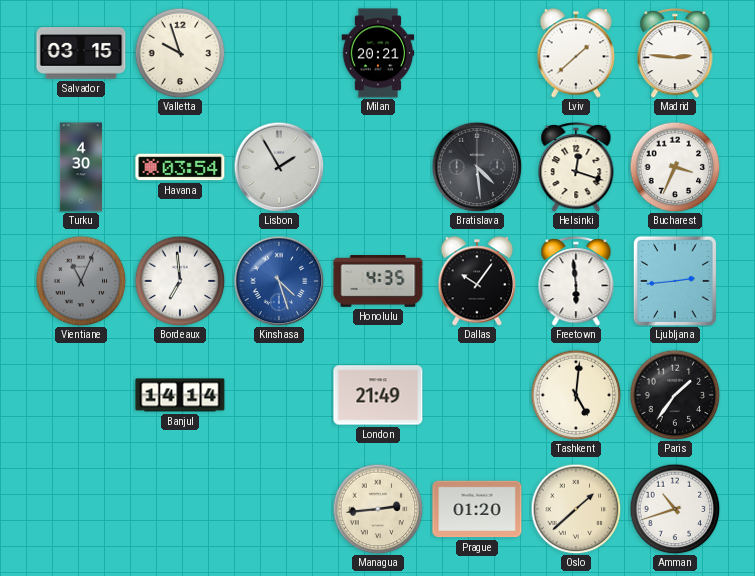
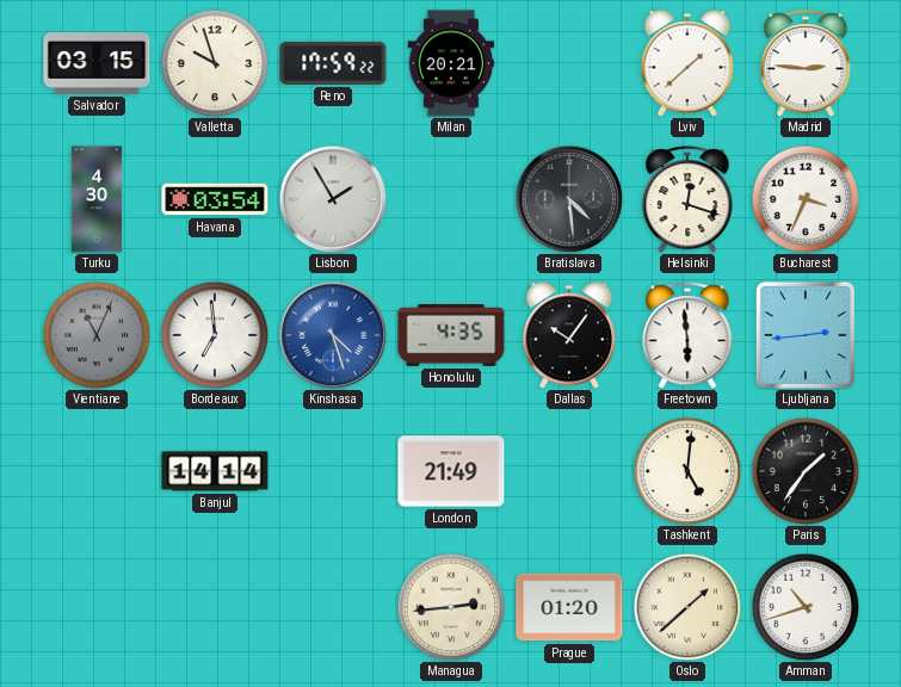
Reno: none -> 17:59 (333, 63)
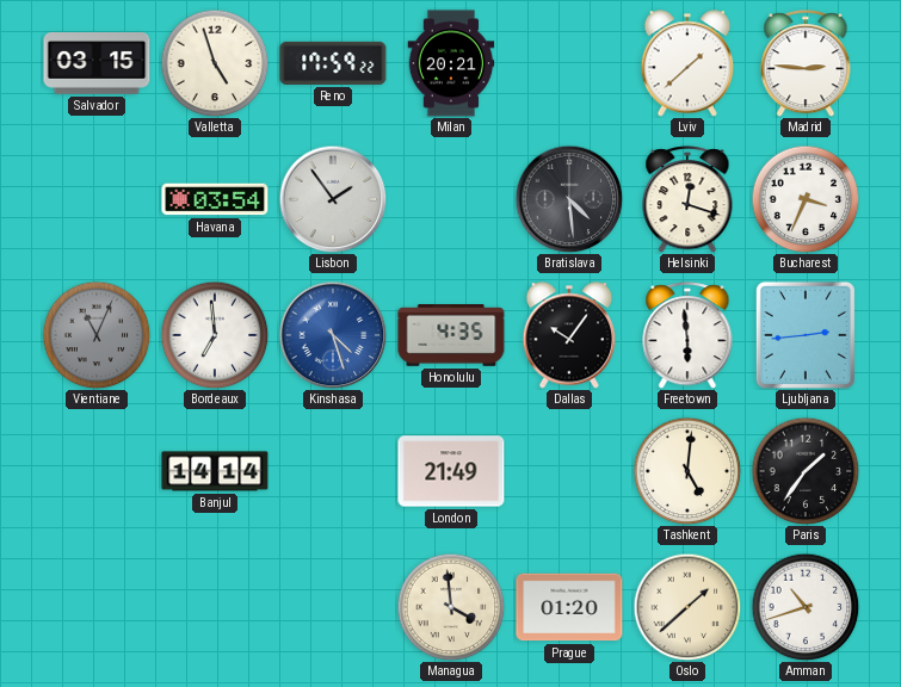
Valletta: 9:57 -> 4:57 (215, 63)
Turku: 4:30 -> none (97, 199)
Lisbon: 1:55 -> 1:54 (333, 199)
Managua: 2:44 -> 3:59 (451, 607)
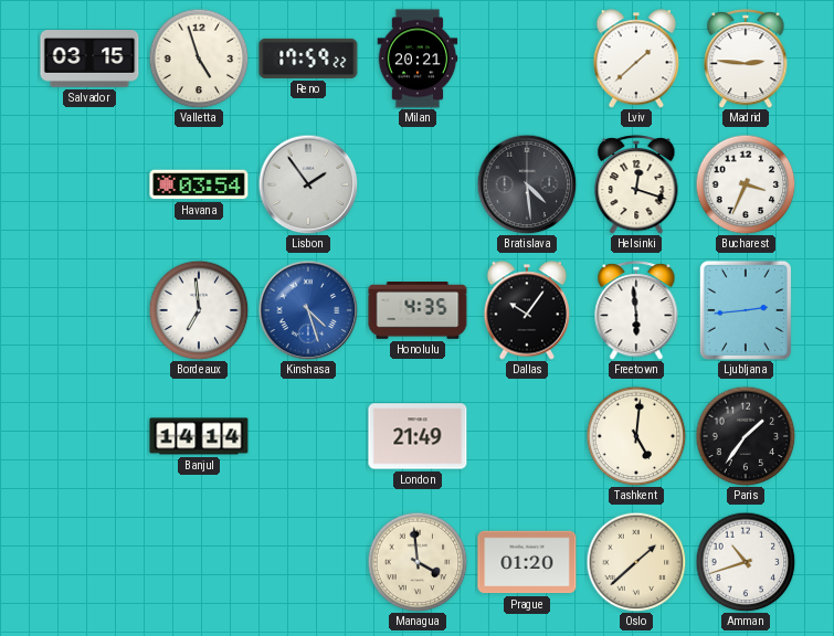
Vientiane: 11:04 -> none (97, 335)
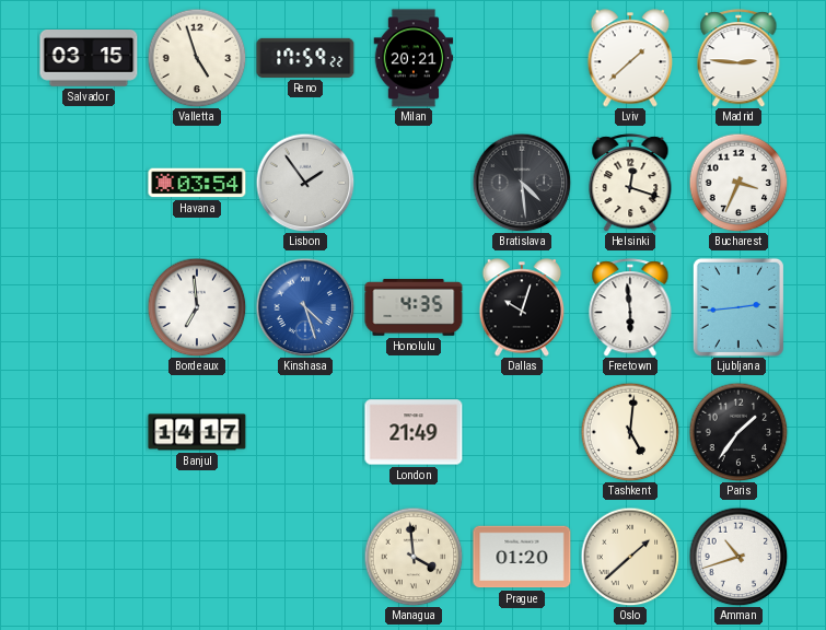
Dallas: 10:06 -> 10:03 (522, 307)
Banjul: 14:14 -> 14:17 (197, 432)
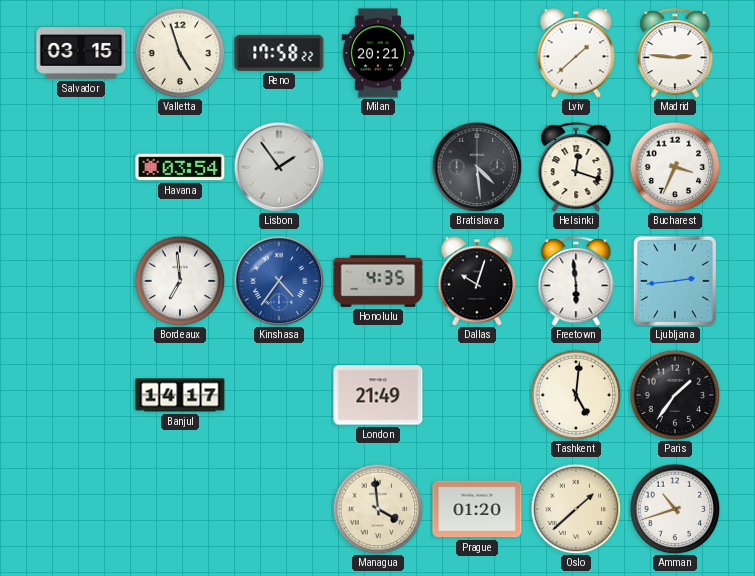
Reno: 17:59 -> 17:58 (279, 53)
Kinshasa: 4:27 -> 4:36 (279, 281)
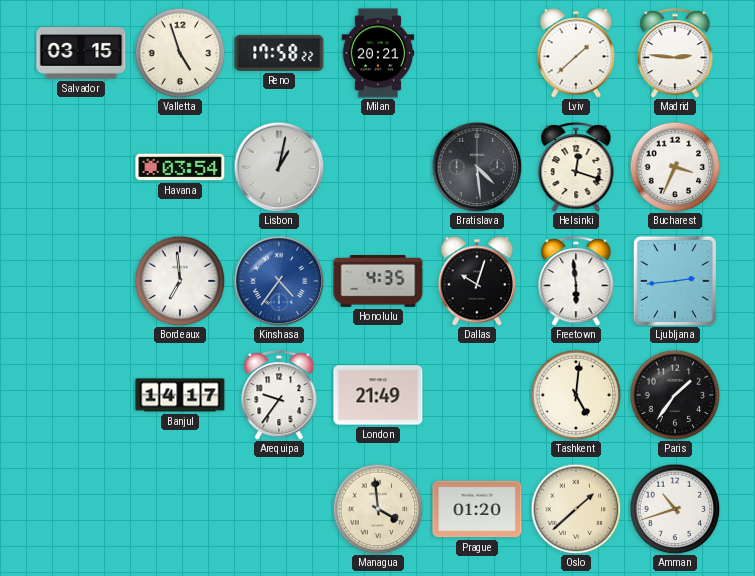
Lisbon: 1:54 -> 1:02 (279, 167)
Arequipa: none -> 9:36 (279, 395)
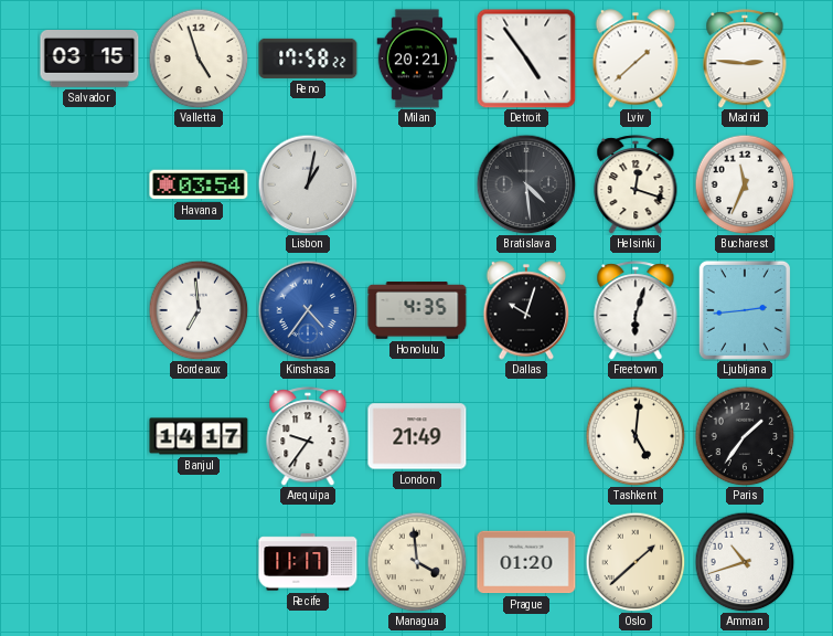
Detroit: none -> 4:54 (526, 59)
Bucharest: 3:34 -> 11:34 (745, 184)
Freetown: 5:59 -> 6:03 (636, 310)
Recife: none -> 11:17 (308, 562)
